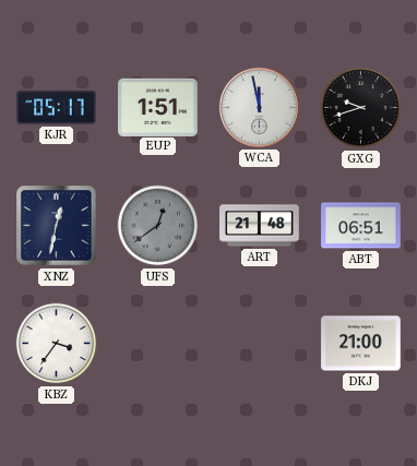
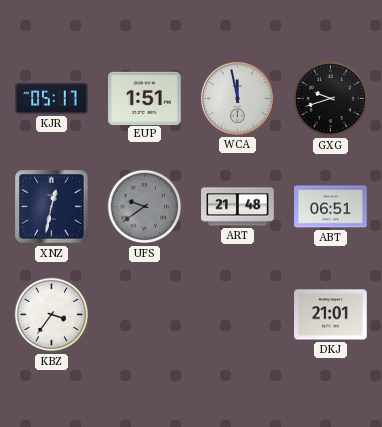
UFS: 12:39 -> 9:39 (145, 207)
DKJ: 21:00 -> 21:01 (331, 315)
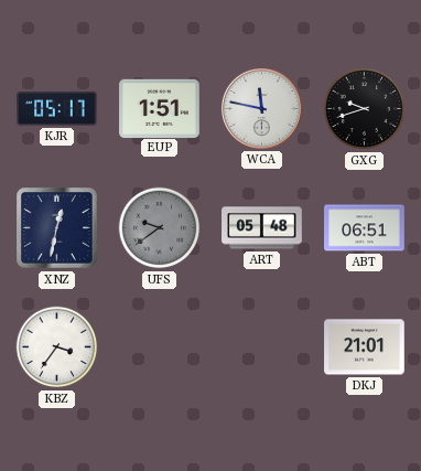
WCA: 11:58 -> 11:47 (261, 108)
ART: 21:48 -> 05:48 (262, 228)
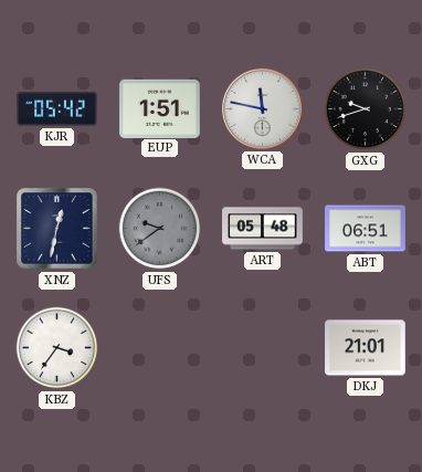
KJR: 05:17 -> 05:42 (57, 108)
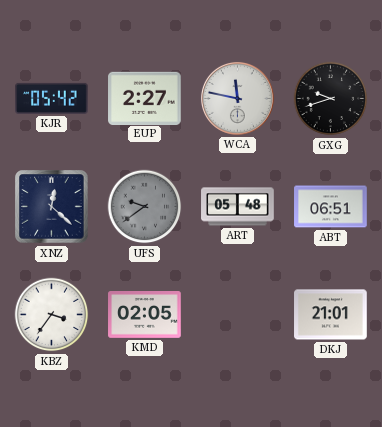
EUP: 1:51 -> 2:27 (145, 98)
XNZ: 12:32 -> 12:22 (52, 207)
KMD: none -> 02:05 (145, 315)
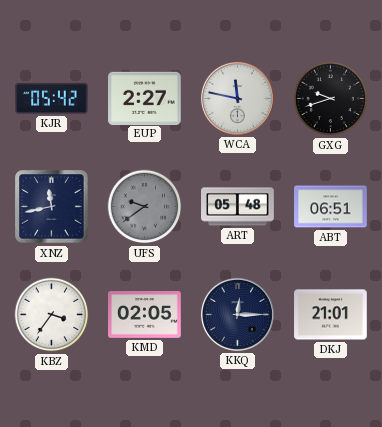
XNZ: 12:22 -> 11:43 (52, 207)
KKQ: none -> 12:15 (237, 314)
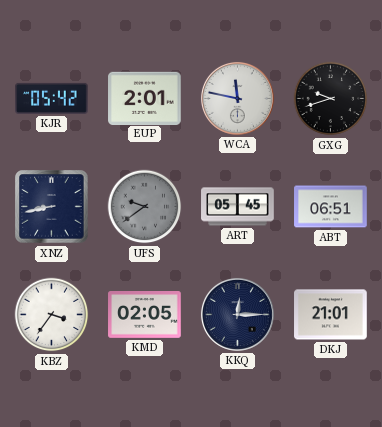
EUP: 2:27 -> 2:01 (145, 98)
XNZ: 11:43 -> 8:43 (52, 207)
ART: 05:48 -> 05:45 (238, 207)
